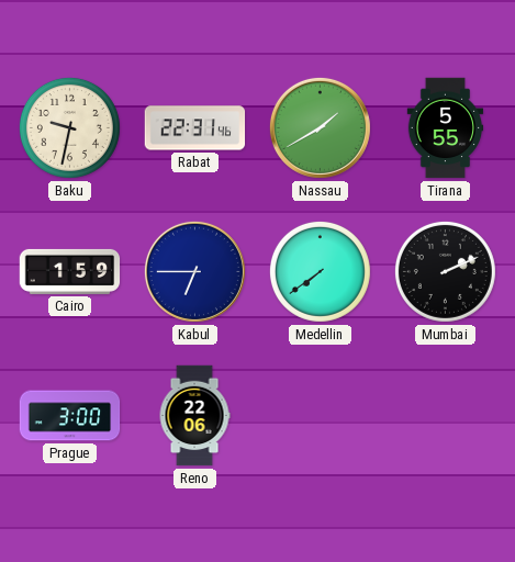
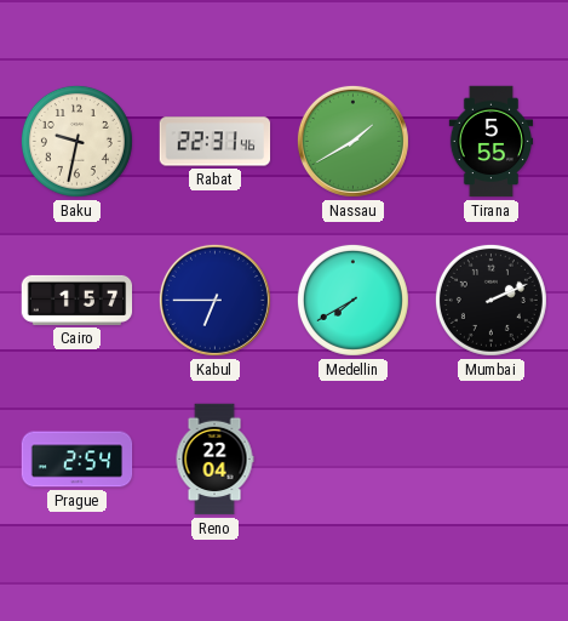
Cairo: 1:59 -> 1:57 (78, 300)
Medellin: 7:39 -> 7:40 (352, 300)
Prague: 3:00 -> 2:54 (78, 460)
Reno: 22:06 -> 22:04 (214, 460)
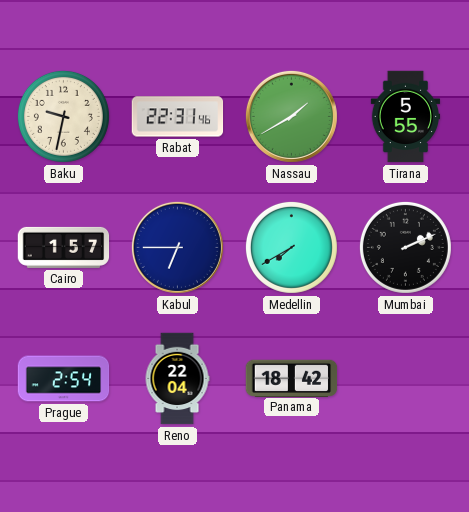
Panama: none -> 18:42 (292, 378)
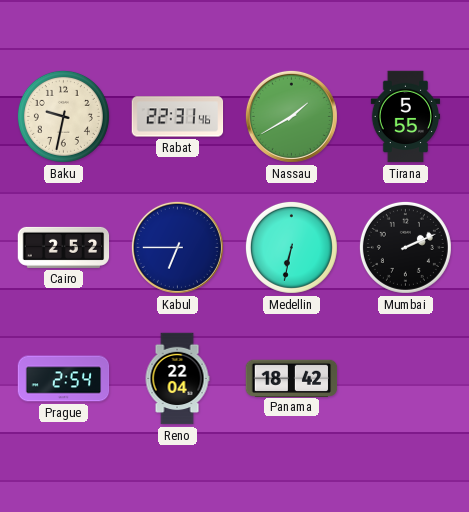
Cairo: 1:57 -> 2:52 (64, 247)
Medellin: 7:40 -> 6:32 (291, 247)
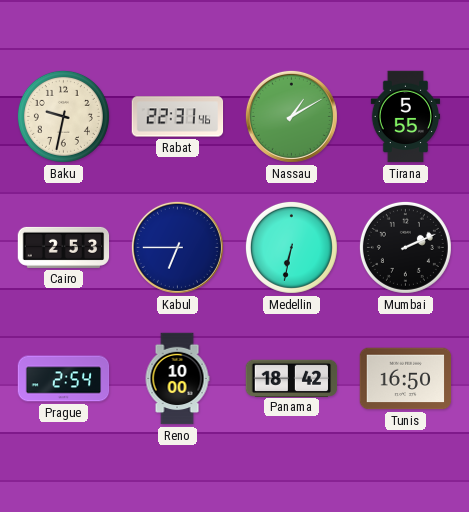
Nassau: 1:40 -> 1:10 (291, 116)
Cairo: 2:52 -> 2:53 (64, 247)
Reno: 22:04 -> 10:00 (177, 379)
Tunis: none -> 16:50 (406, 379)
